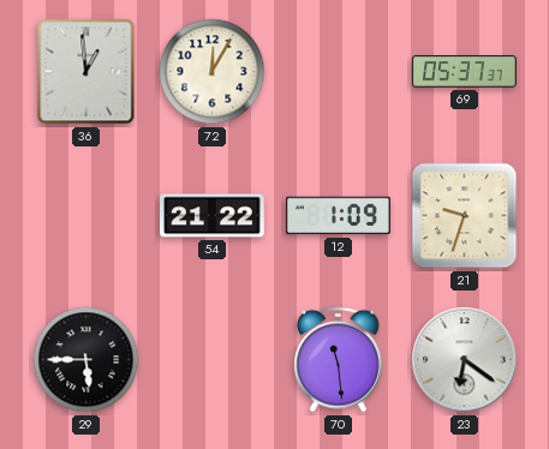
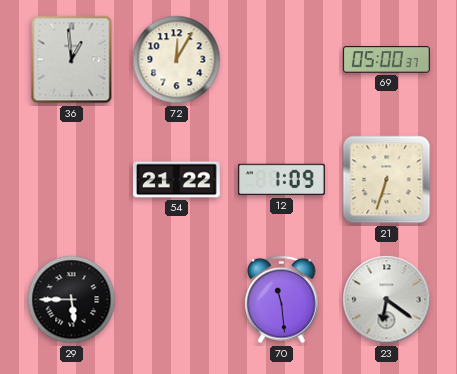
69: 05:37 -> 05:00 (387, 60)
21: 9:33 -> 6:33 (387, 180)
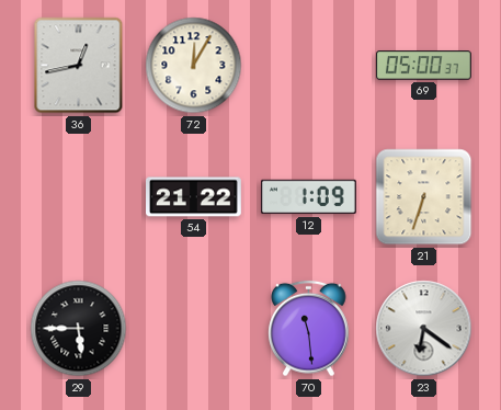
36: 12:59 -> 12:43 (79, 66)
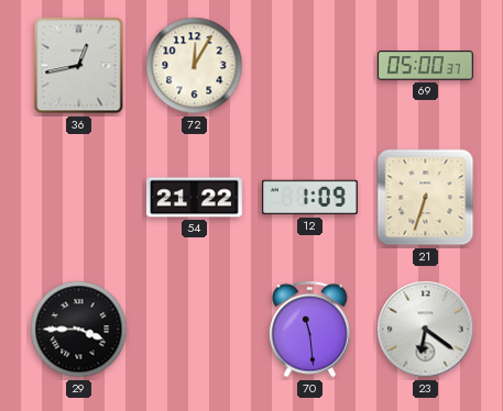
29: 5:45 -> 3:45 (79, 330)
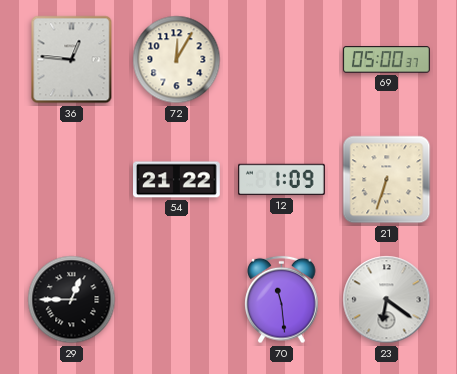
36: 12:43 -> 12:46 (72, 60)
29: 3:45 -> 12:45 (72, 300)
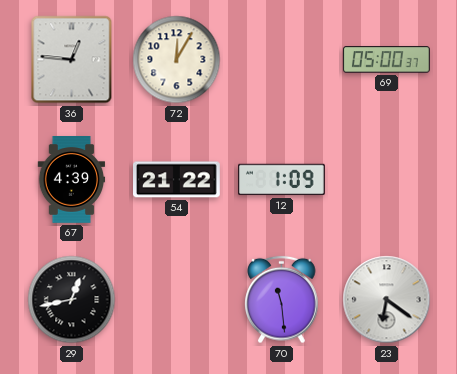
67: none -> 4:39 (72, 180)
21: 6:33 -> none (387, 180)
29: 12:45 -> 12:43 (72, 300)
